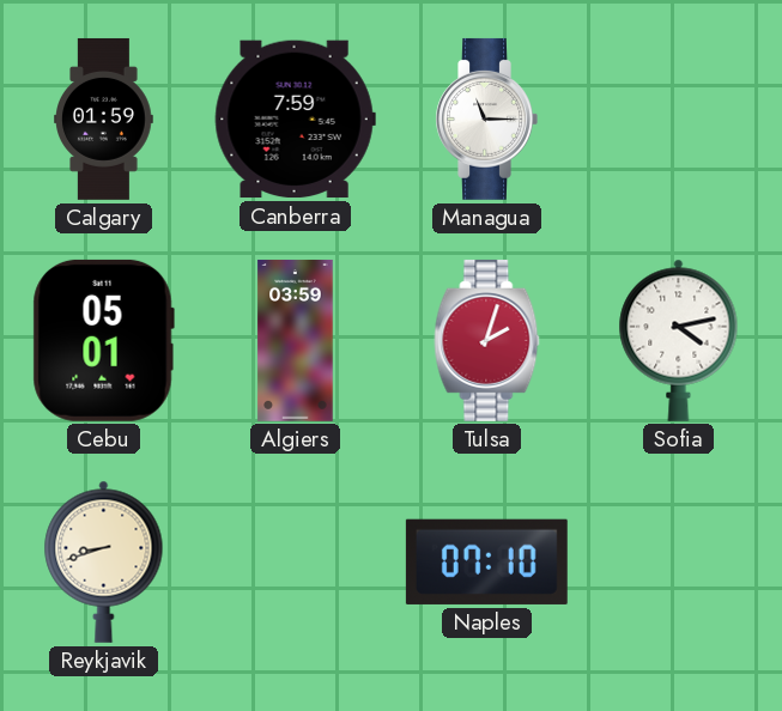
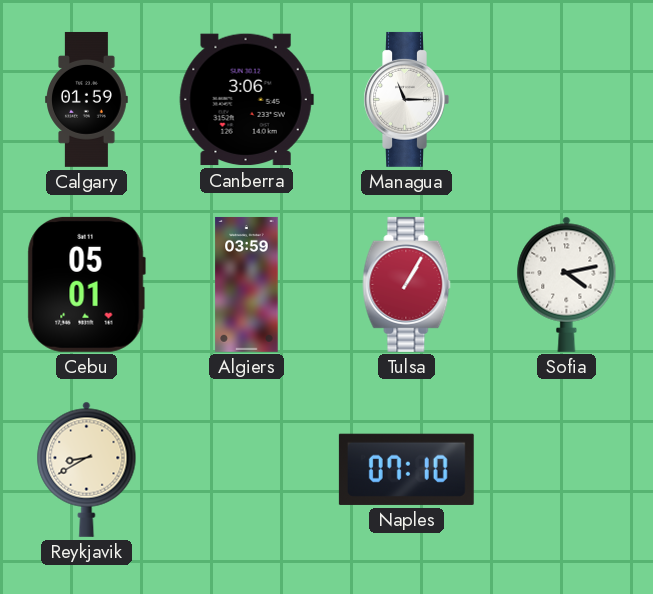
Canberra: 7:59 -> 3:06 (246, 100)
Tulsa: 2:03 -> 1:05 (407, 284)
Reykjavik: 8:42 -> 8:40 (87, 469)
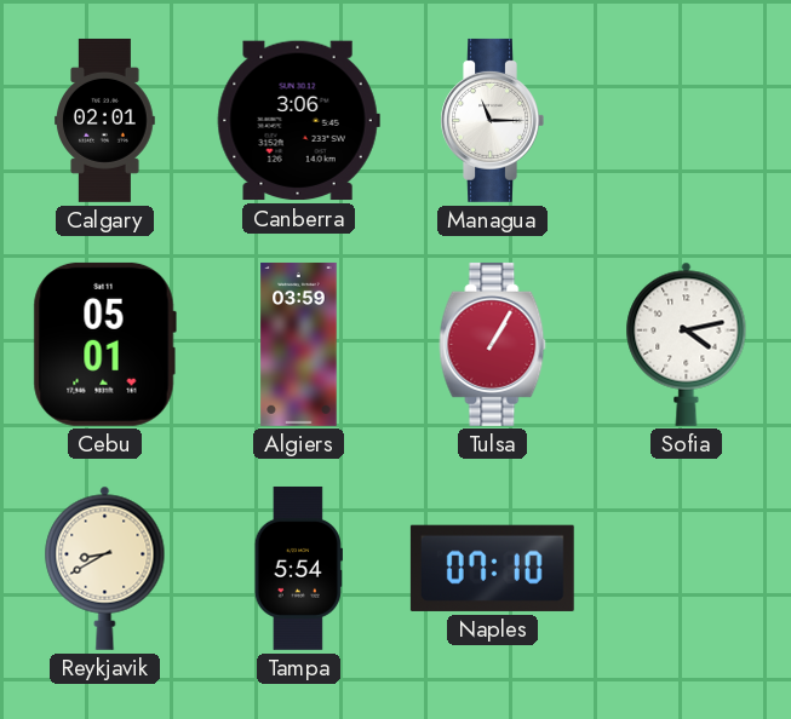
Calgary: 01:59 -> 02:01 (105, 120)
Tampa: none -> 5:54 (298, 568)
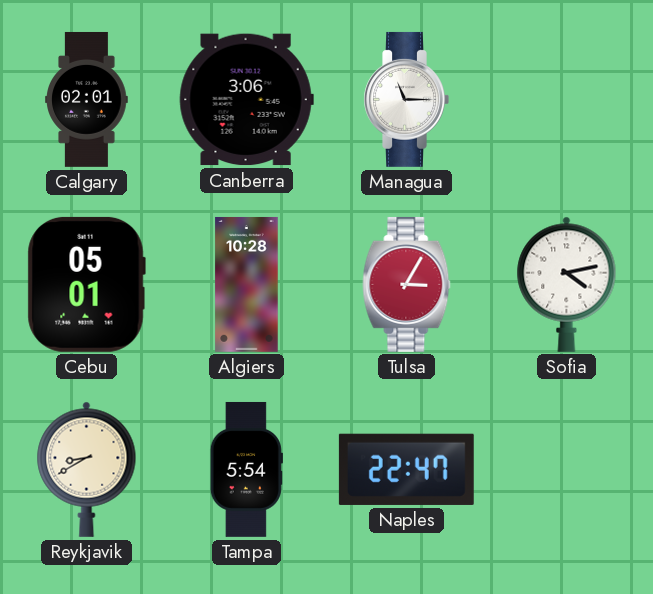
Algiers: 03:59 -> 10:28 (247, 284)
Tulsa: 1:05 -> 3:05 (407, 284)
Naples: 07:10 -> 22:47 (406, 469)
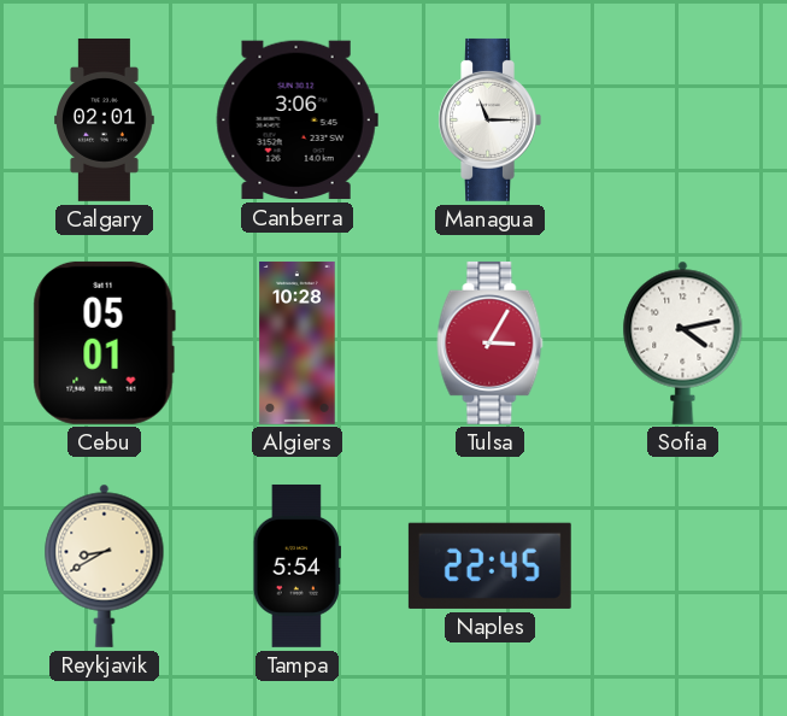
Naples: 22:47 -> 22:45 (489, 565)
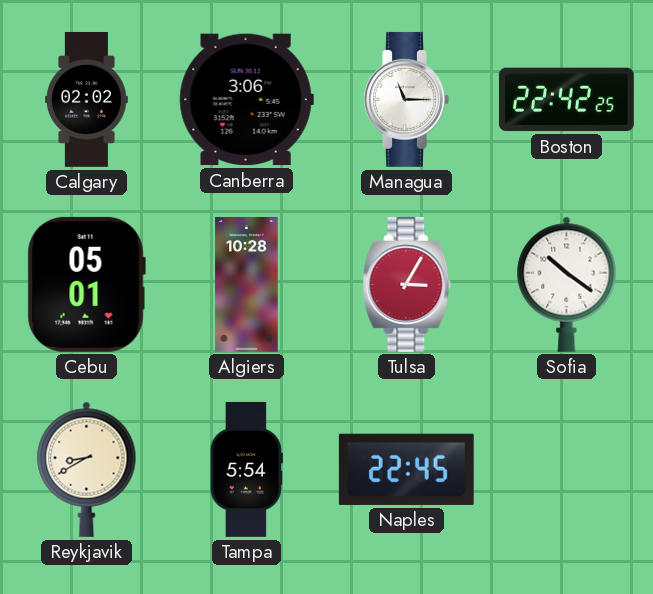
Calgary: 02:01 -> 02:02 (87, 99)
Boston: none -> 22:42 (566, 100)
Sofia: 4:13 -> 10:21 (567, 284)
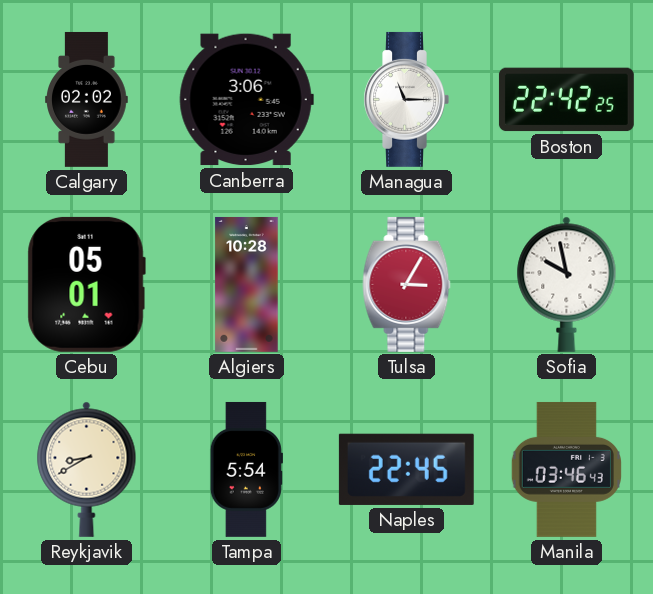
Sofia: 10:21 -> 9:58 (567, 284)
Manila: none -> 03:46 (566, 469)
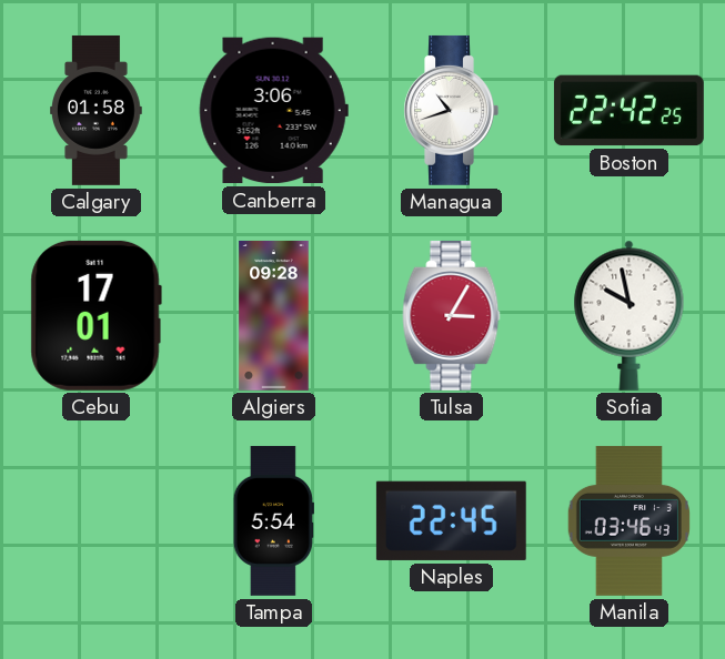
Calgary: 02:02 -> 01:58 (97, 110)
Managua: 11:15 -> 10:42 (451, 110)
Cebu: 05:01 -> 17:01 (95, 315)
Algiers: 10:28 -> 09:28 (274, 315)
Reykjavik: 8:40 -> none (87, 469)
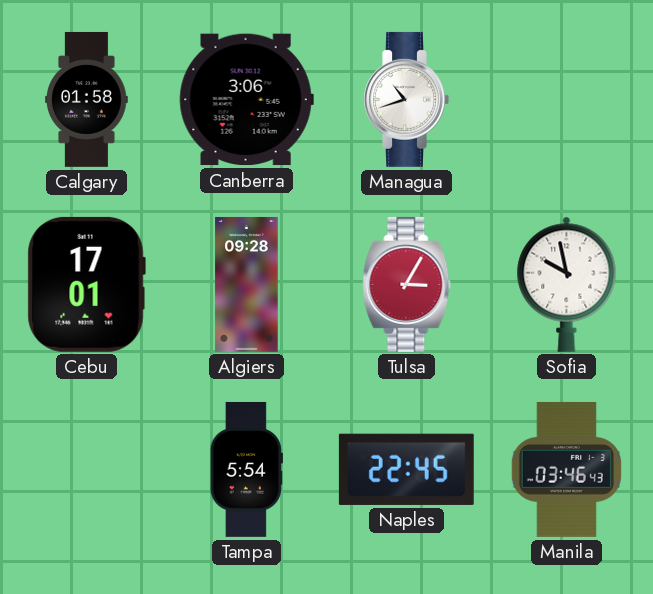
Boston: 22:42 -> none (628, 111)
